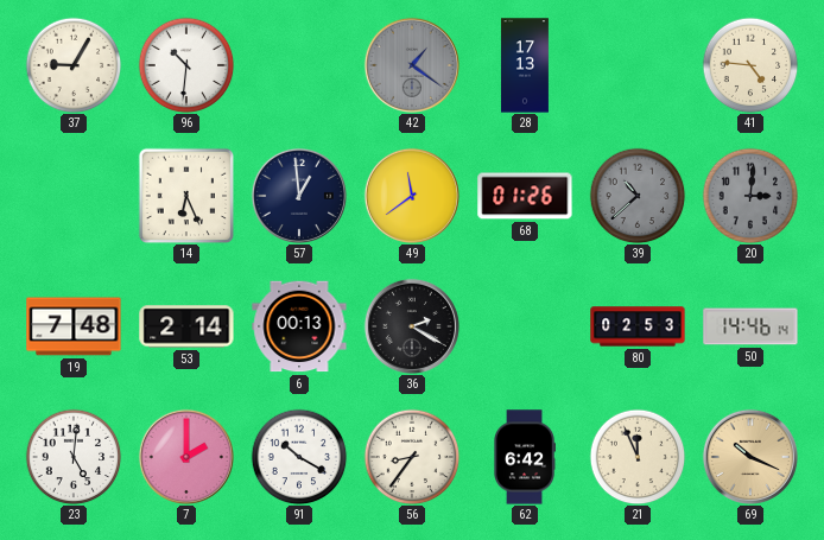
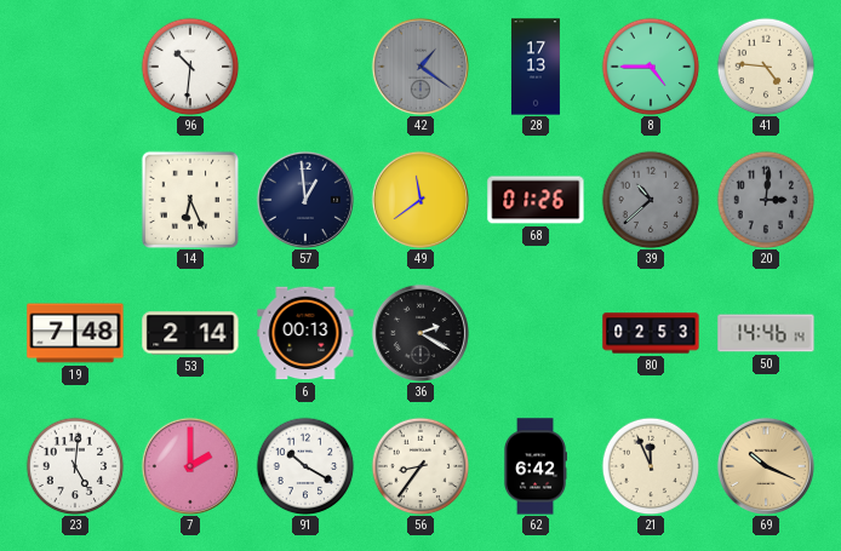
37: 9:05 -> none (74, 65)
8: none -> 4:45 (651, 67)
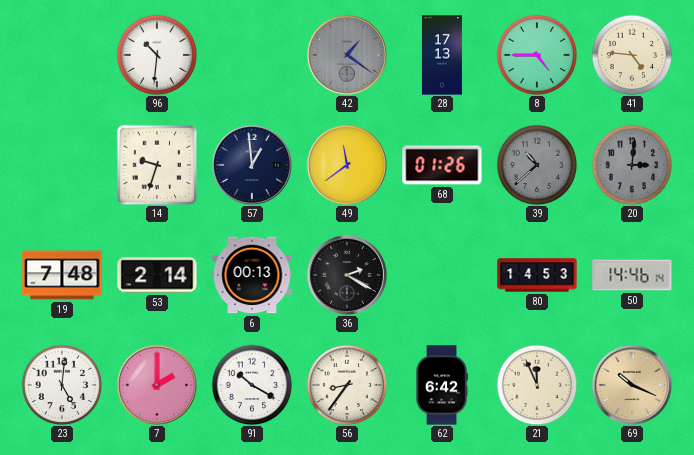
14: 6:26 -> 9:33 (157, 165)
80: 02:53 -> 14:53 (537, 275)
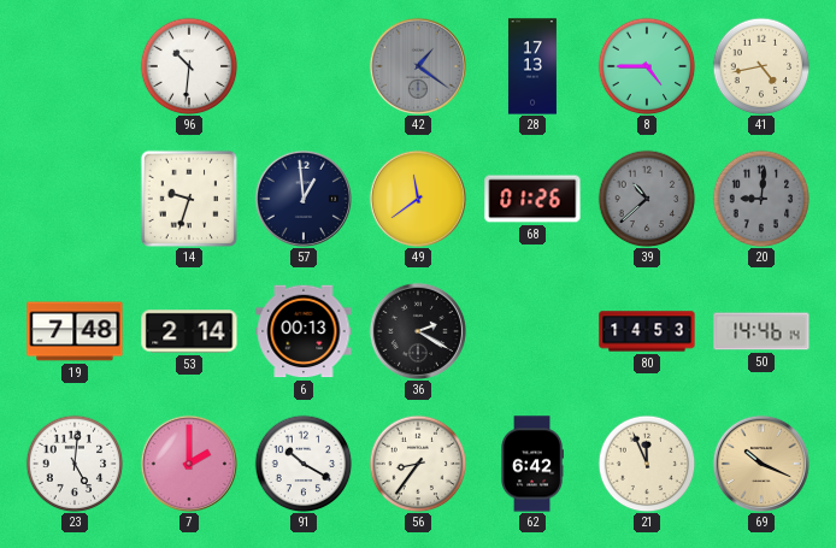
41: 4:46 -> 4:43 (761, 66)
20: 3:01 -> 9:01 (761, 199)
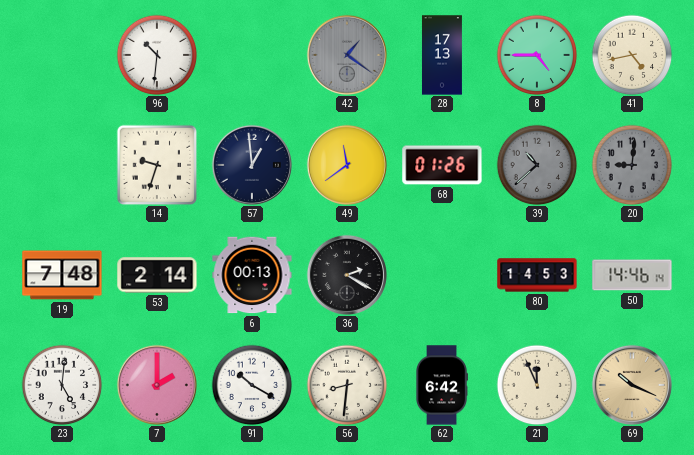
56: 8:36 -> 8:31 (347, 385)
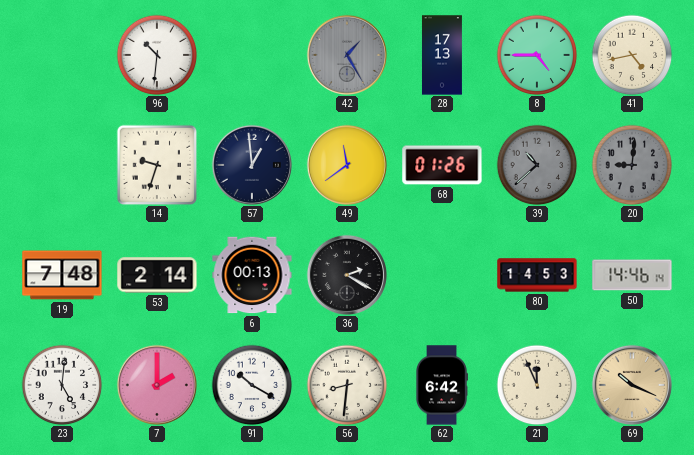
42: 1:21 -> 1:25 (347, 55)
